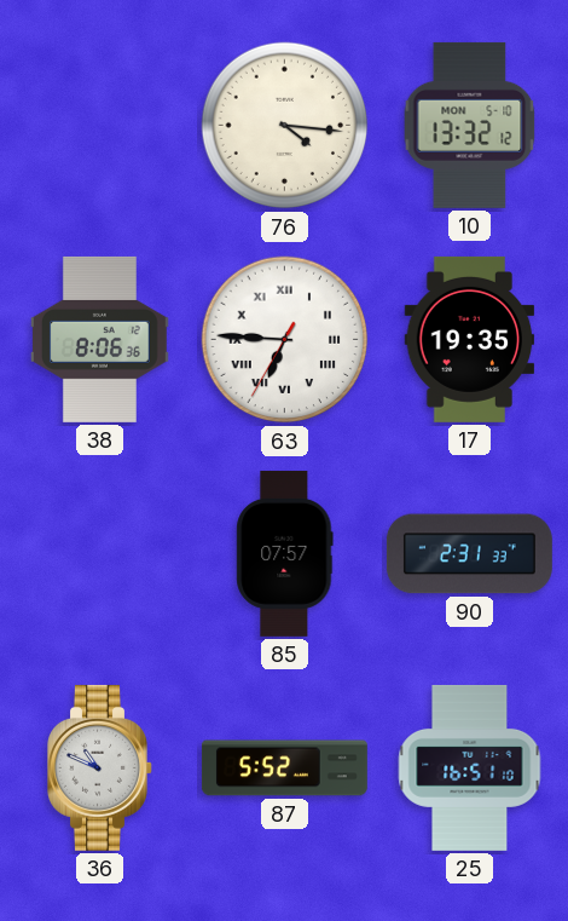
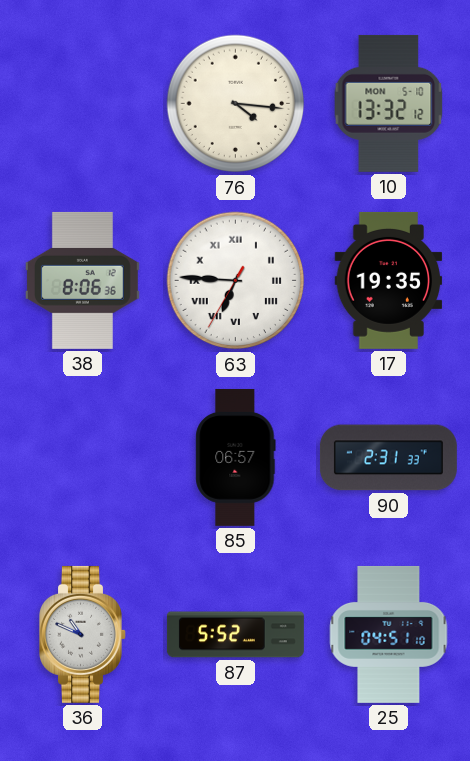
85: 07:57 -> 06:57 (236, 457)
25: 16:51 -> 04:51 (389, 634)
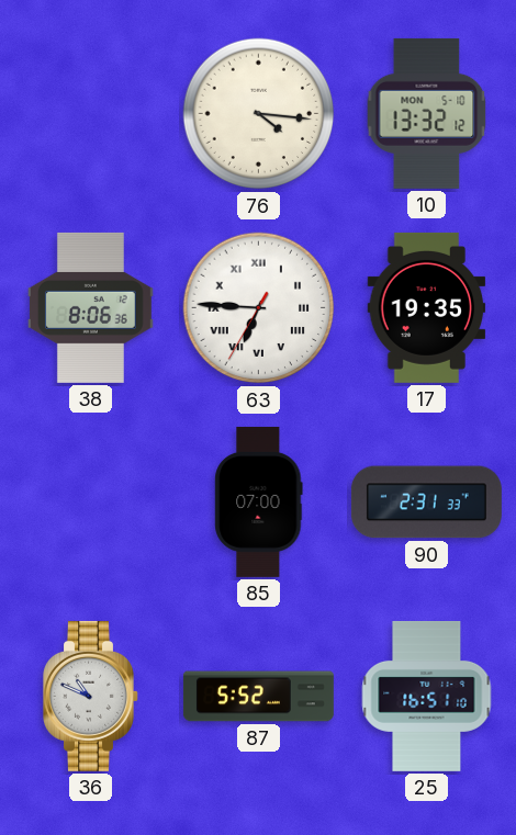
85: 06:57 -> 07:00 (259, 501)
25: 04:51 -> 16:51 (427, 696)
